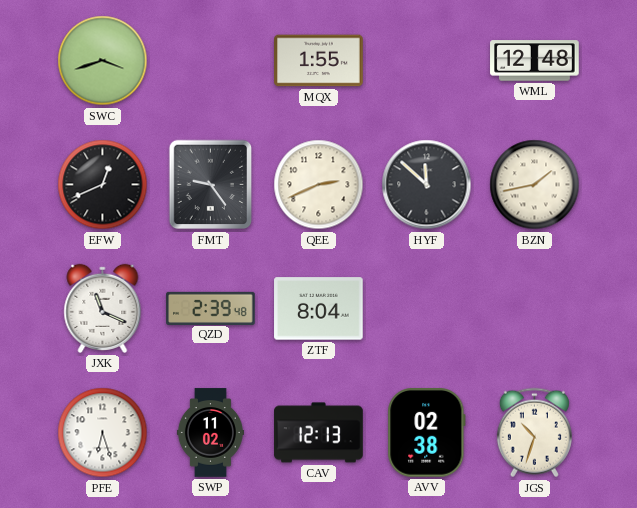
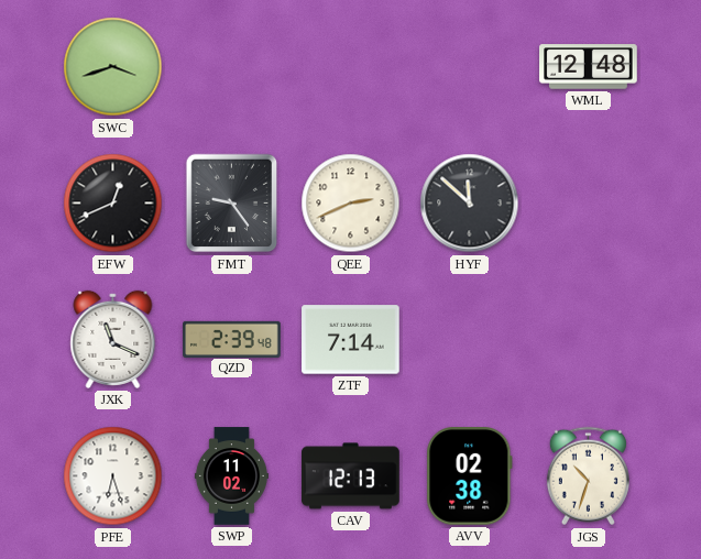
MQX: 1:55 -> none (319, 61)
BZN: 1:43 -> none (535, 185)
ZTF: 8:04 -> 7:14 (351, 340)
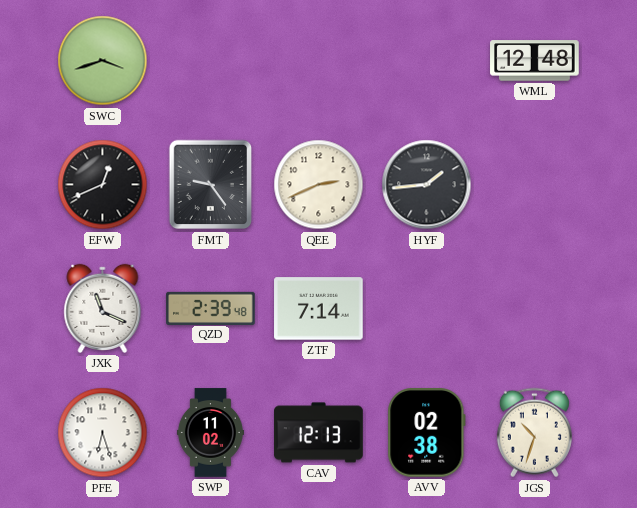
HYF: 11:52 -> 1:44 (427, 185)
